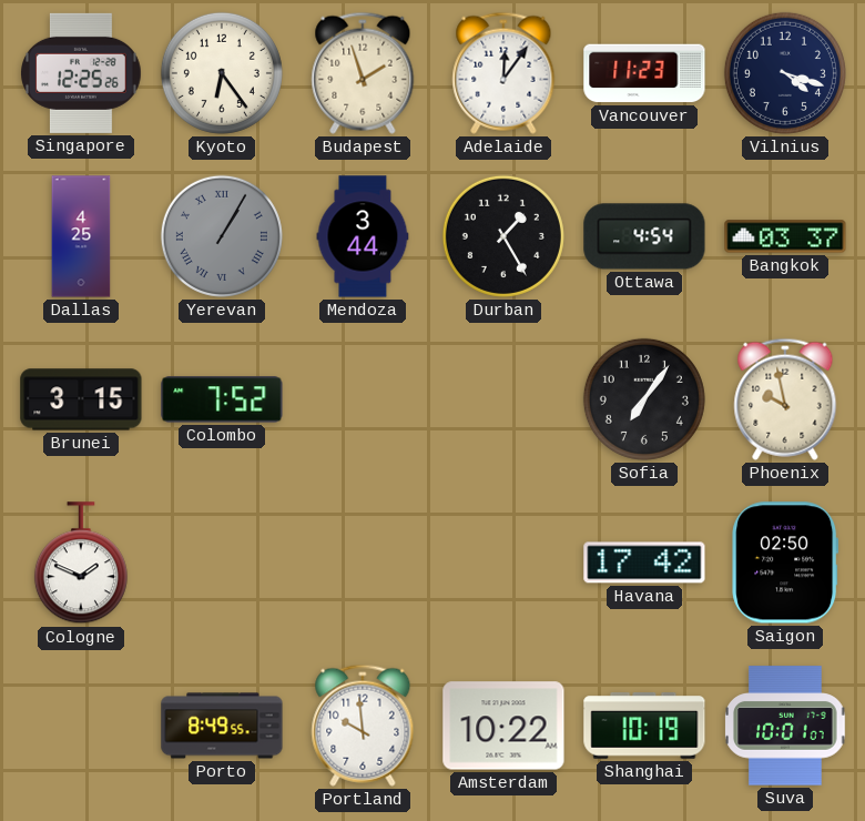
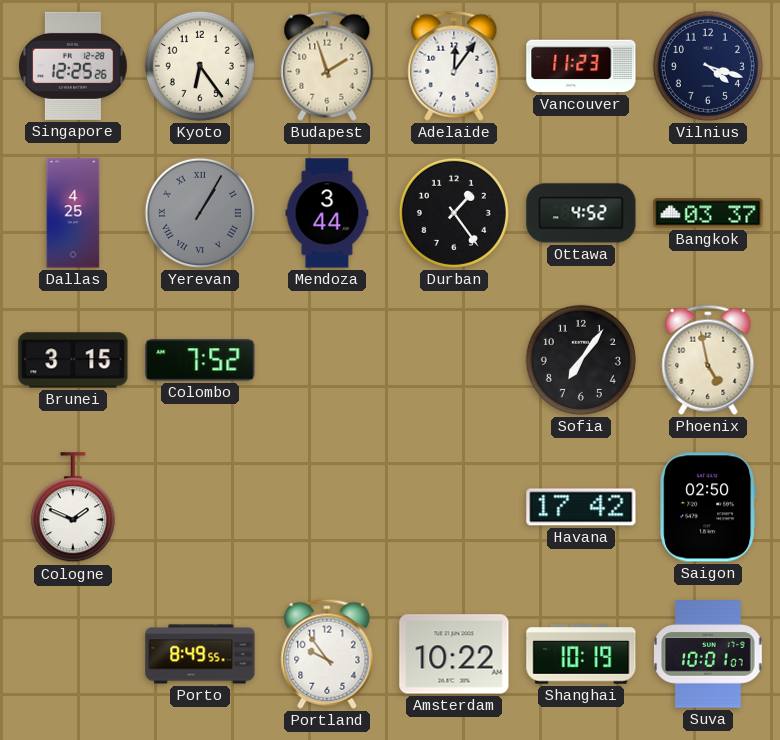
Durban: 1:25 -> 1:24 (454, 213)
Ottawa: 4:54 -> 4:52 (581, 213)
Phoenix: 9:58 -> 4:58 (708, 360)
Portland: 9:59 -> 9:54 (327, 654)
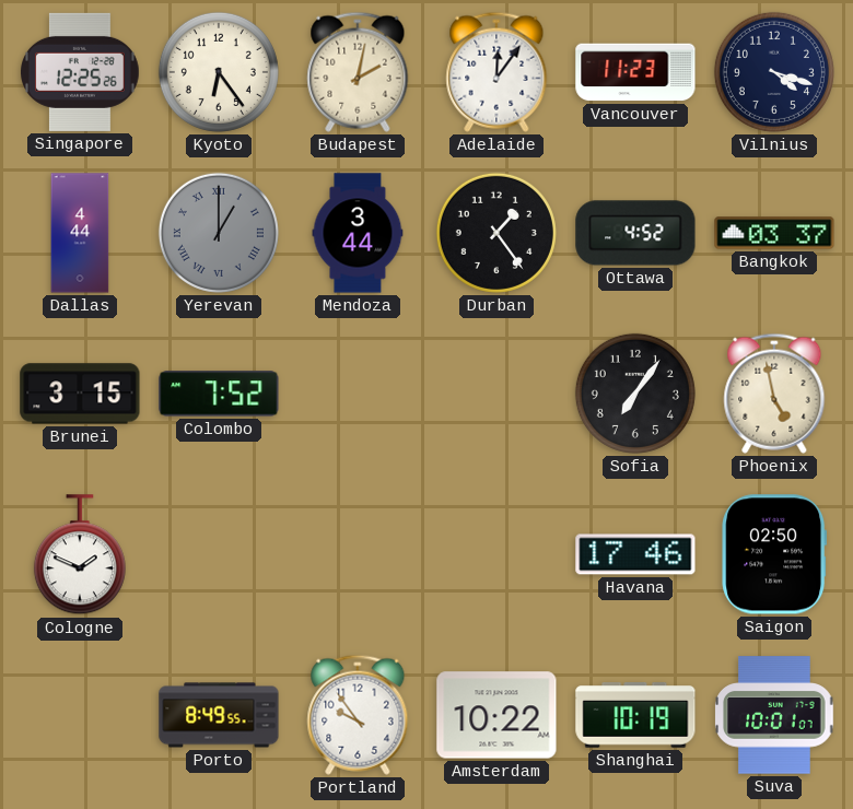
Budapest: 1:57 -> 2:02 (358, 72)
Dallas: 4:25 -> 4:44 (80, 233)
Yerevan: 1:05 -> 1:00 (219, 233)
Havana: 17:42 -> 17:46 (635, 554)
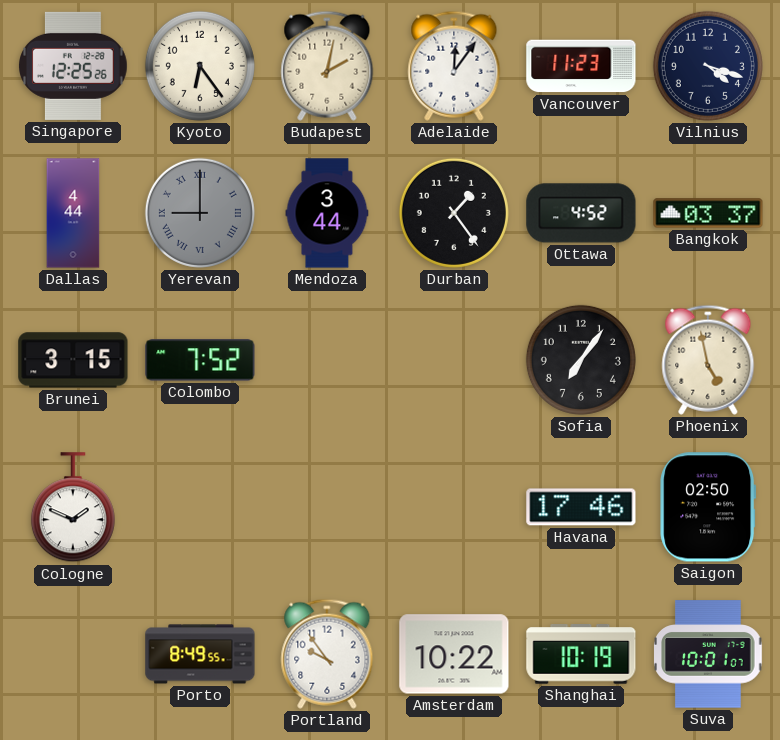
Yerevan: 1:00 -> 9:00 (200, 213)
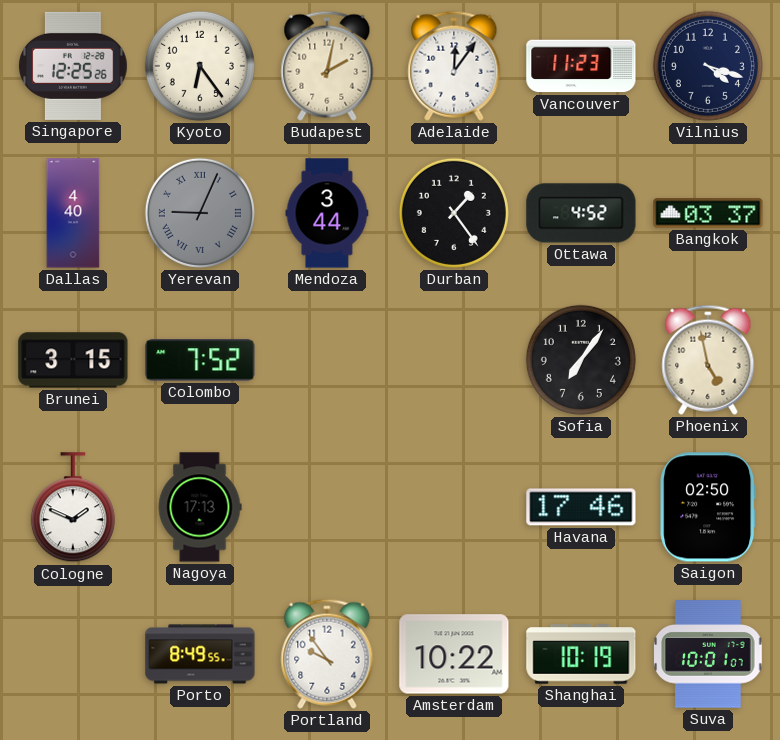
Dallas: 4:44 -> 4:40 (73, 213)
Yerevan: 9:00 -> 9:04 (200, 213)
Nagoya: none -> 17:13 (200, 507)
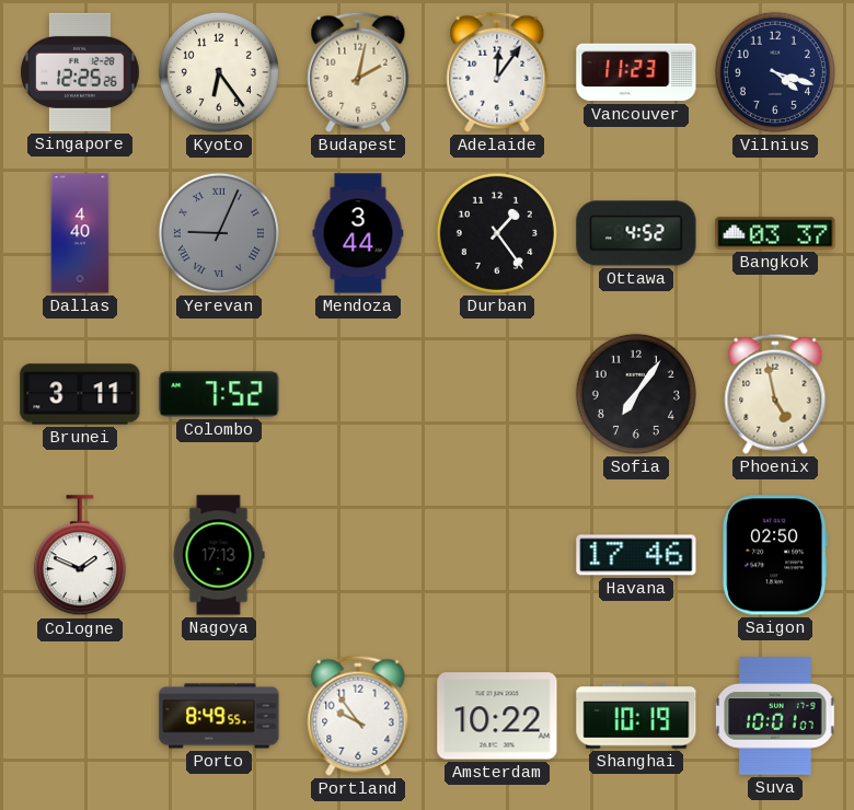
Brunei: 3:15 -> 3:11 (80, 394)
